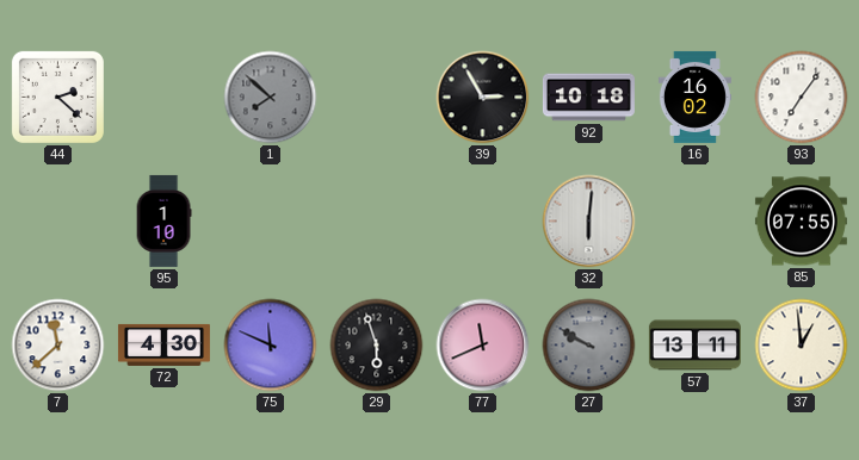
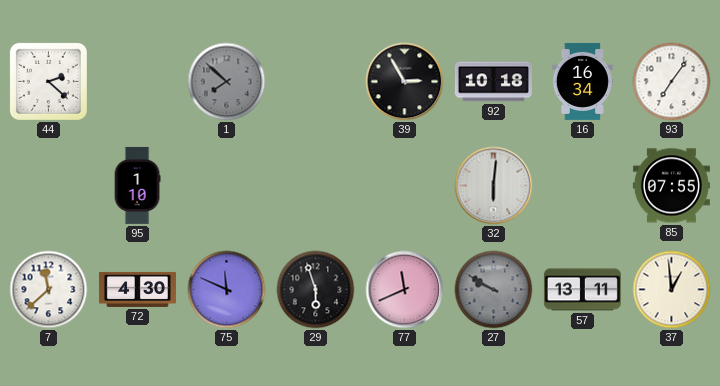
16: 16:02 -> 16:34 (582, 81)
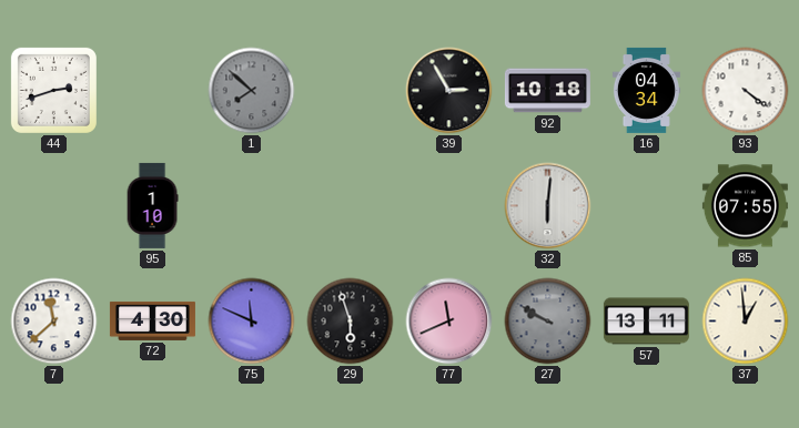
44: 2:22 -> 2:42 (53, 90)
16: 16:34 -> 04:34 (646, 90)
93: 7:06 -> 4:21 (746, 91)
